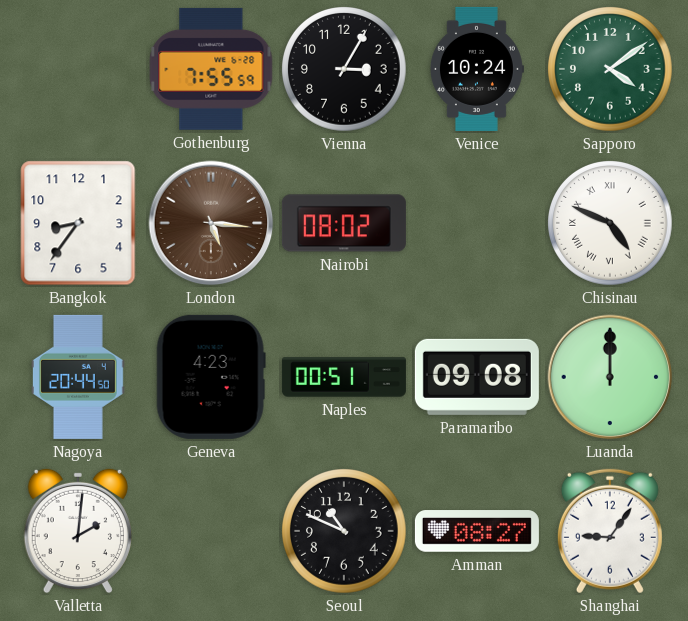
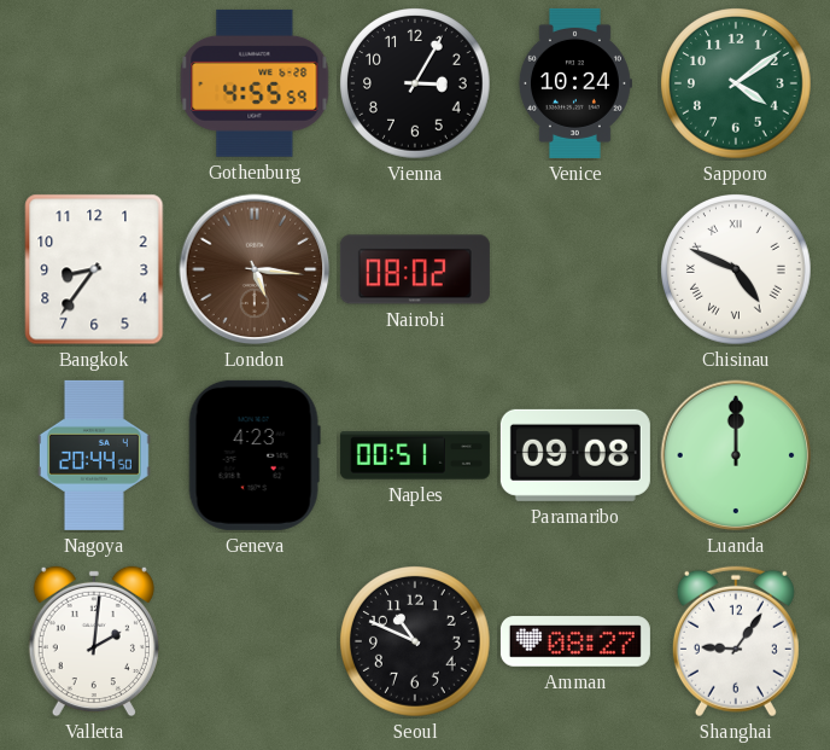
Gothenburg: 7:55 -> 4:55 (255, 83)
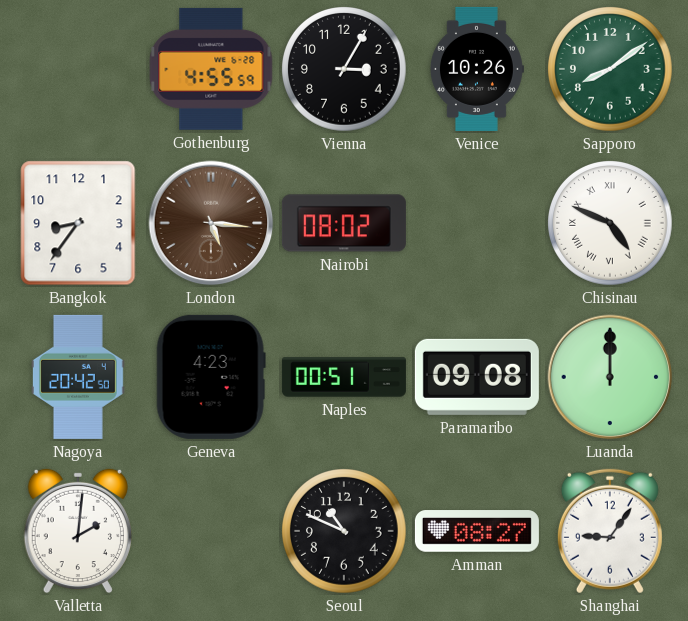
Venice: 10:24 -> 10:26 (476, 69)
Sapporo: 4:09 -> 8:09 (611, 70)
Nagoya: 20:44 -> 20:42 (78, 377)
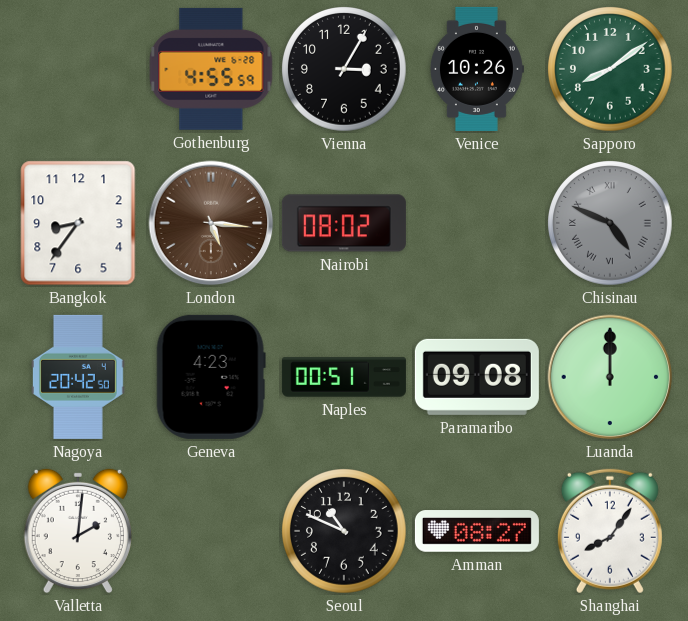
Chisinau dial: white -> grey (611, 224)
Shanghai: 9:06 -> 8:06 (610, 531)
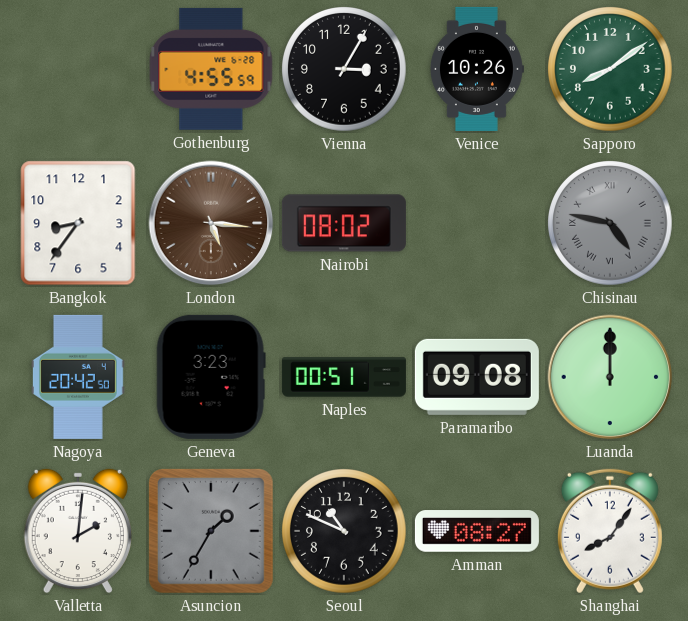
Chisinau: 4:49 -> 4:47 (611, 224)
Geneva: 4:23 -> 3:23 (211, 377)
Asuncion: none -> 1:35 (212, 532)
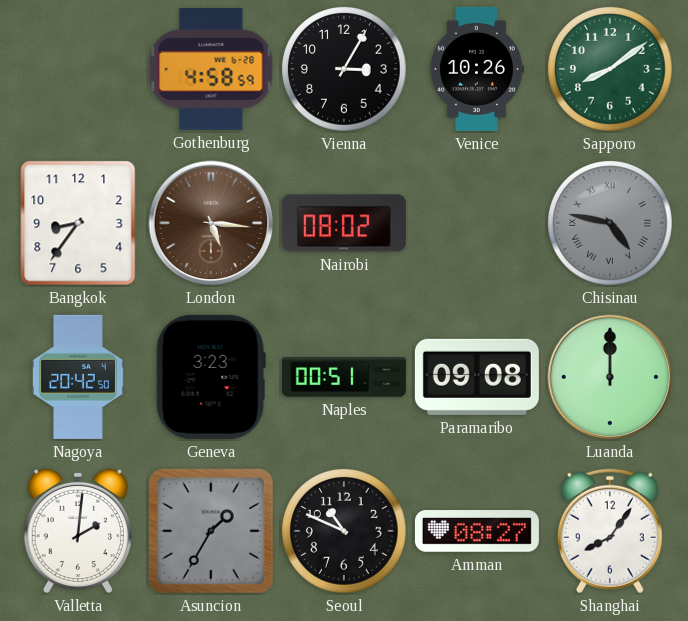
Gothenburg: 4:55 -> 4:58 (211, 69)
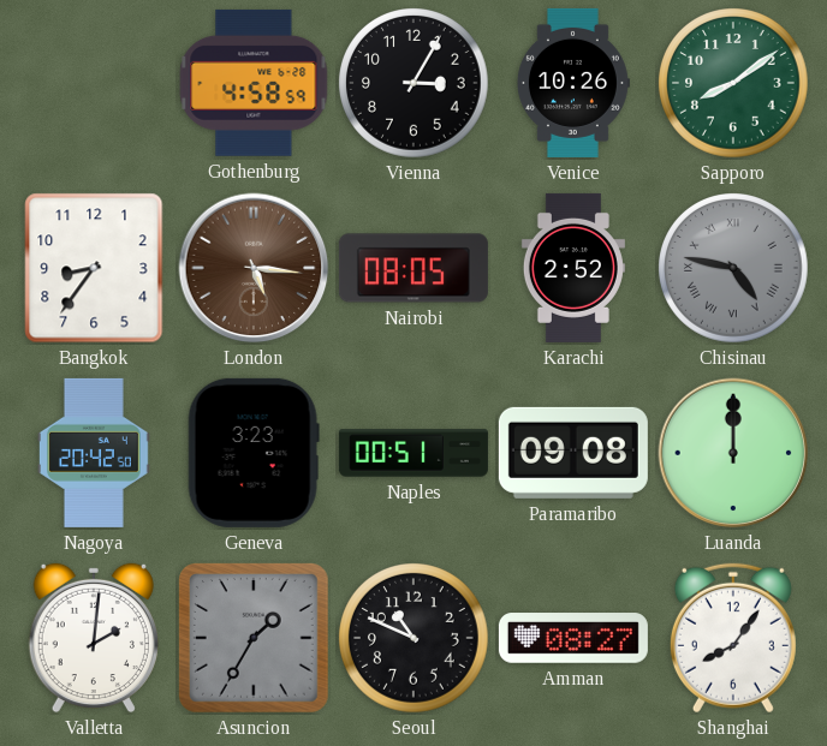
Nairobi: 08:02 -> 08:05 (413, 268)
Karachi: none -> 2:52 (573, 268)
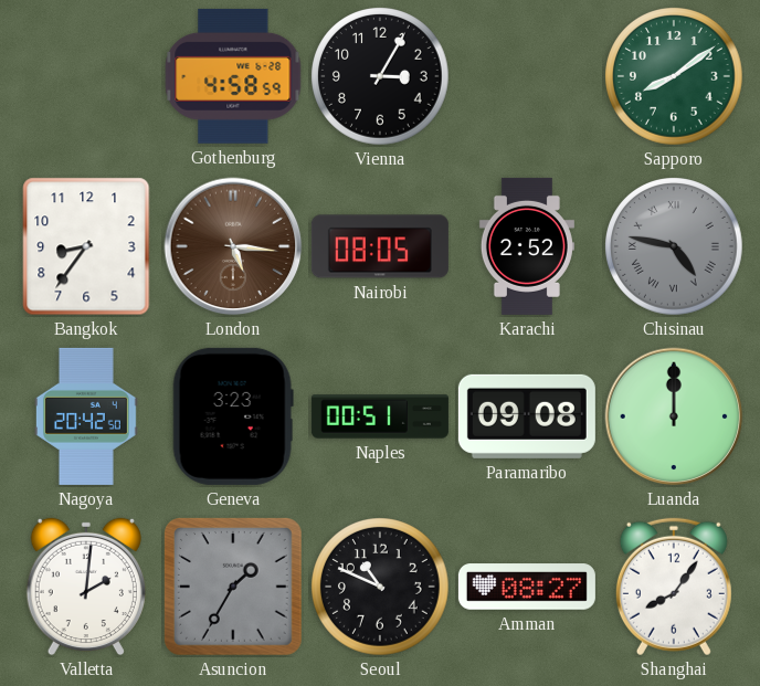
Venice: 10:26 -> none (572, 83)
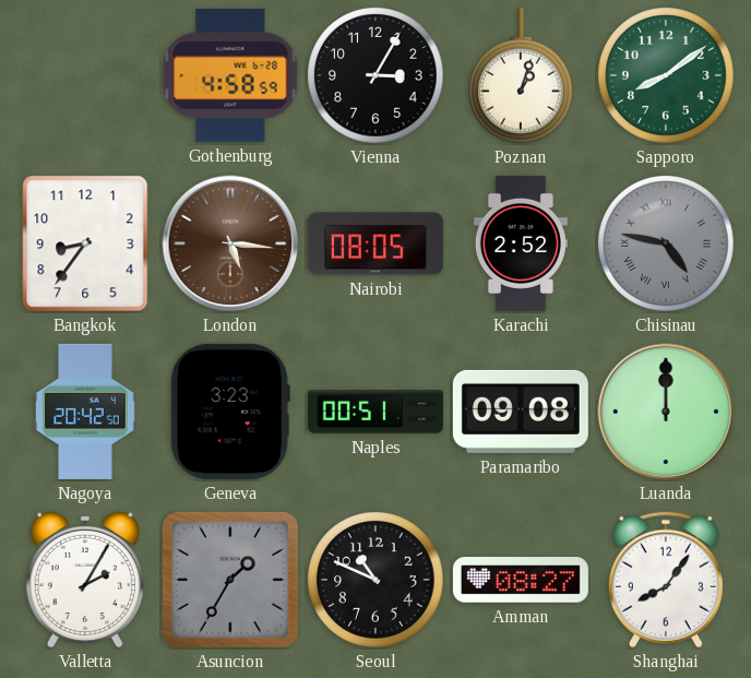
Poznan: none -> 1:03 (521, 75)
Valletta: 2:01 -> 2:05 (85, 580)
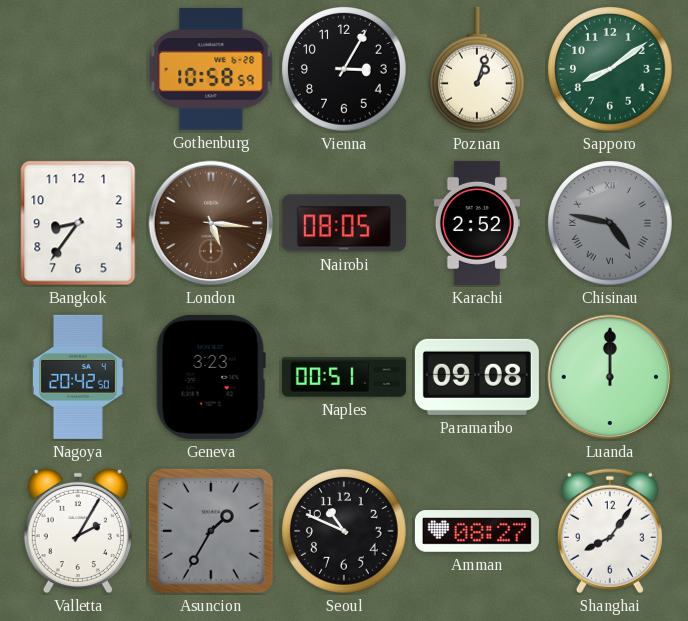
Gothenburg: 4:58 -> 10:58 (211, 69)
